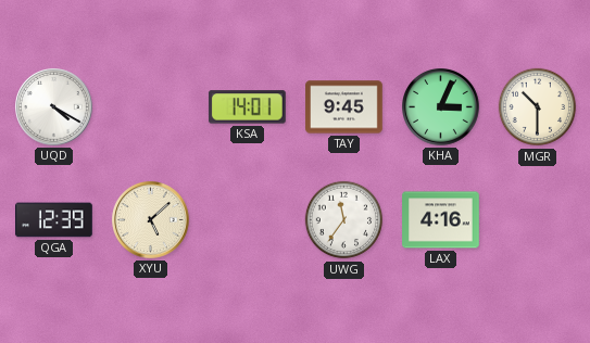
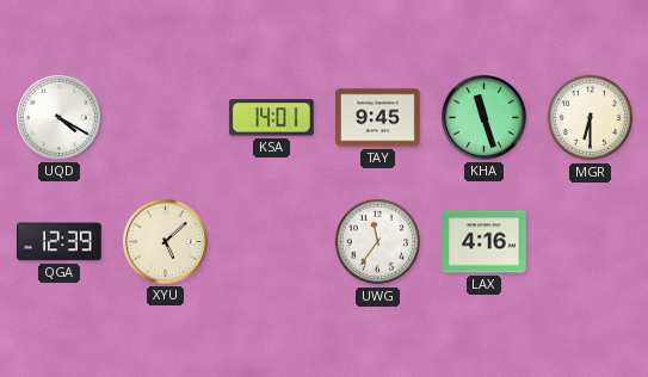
KHA: 3:04 -> 11:27 (485, 118)
MGR: 10:30 -> 6:30 (591, 118)
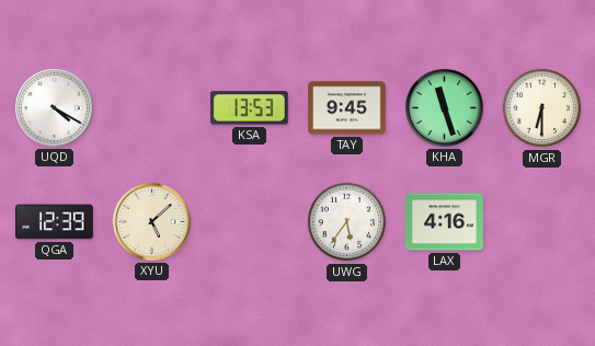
KSA: 14:01 -> 13:53 (249, 108)
UWG: 11:36 -> 5:36 (347, 222)
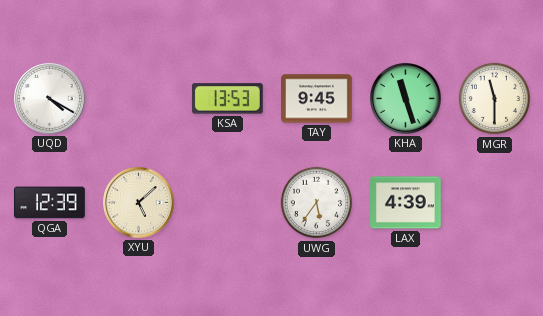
MGR: 6:30 -> 11:30 (495, 99)
LAX: 4:16 -> 4:39 (406, 203)
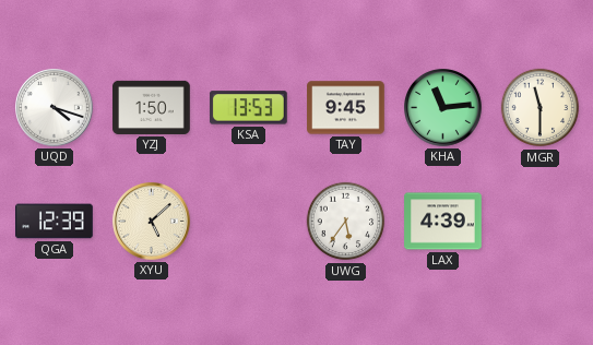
UQD: 4:20 -> 4:18 (55, 108)
YZJ: none -> 1:50 (152, 107)
KHA: 11:27 -> 11:14 (443, 108)
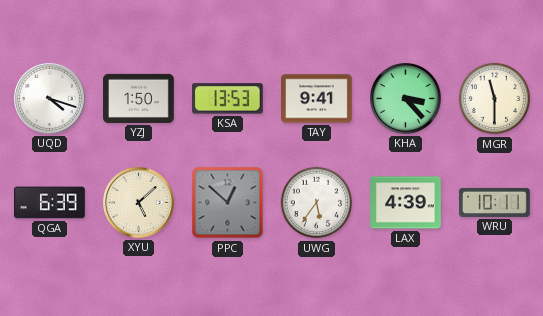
TAY: 9:45 -> 9:41 (317, 99)
KHA: 11:14 -> 3:23 (406, 99)
QGA: 12:39 -> 6:39 (50, 203)
PPC: none -> 12:52 (228, 203)
WRU: none -> 10:11 (495, 202)
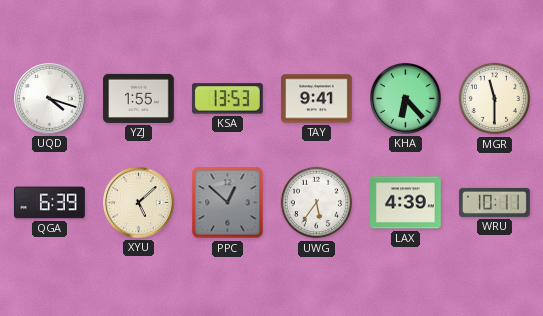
YZJ: 1:50 -> 1:55 (139, 98)
KHA: 3:23 -> 6:23 (406, 99)
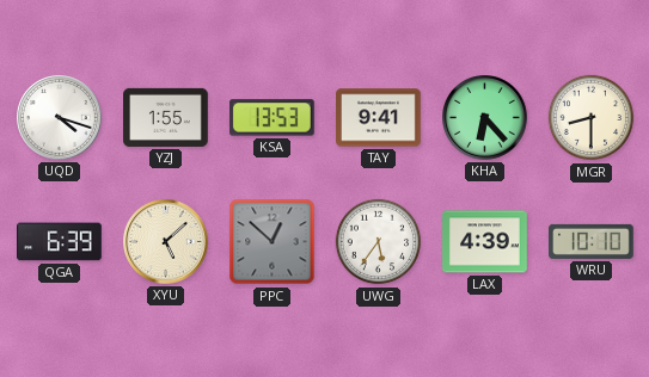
MGR: 11:30 -> 8:30 (592, 118)
WRU: 10:11 -> 10:10 (592, 241)
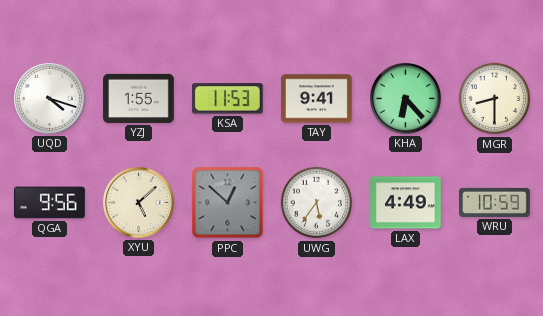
KSA: 13:53 -> 11:53 (227, 99)
QGA: 6:39 -> 9:56 (50, 203)
LAX: 4:39 -> 4:49 (406, 203)
WRU: 10:10 -> 10:59 (495, 202)
